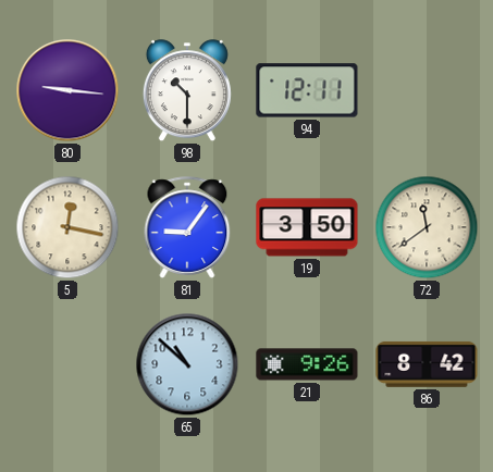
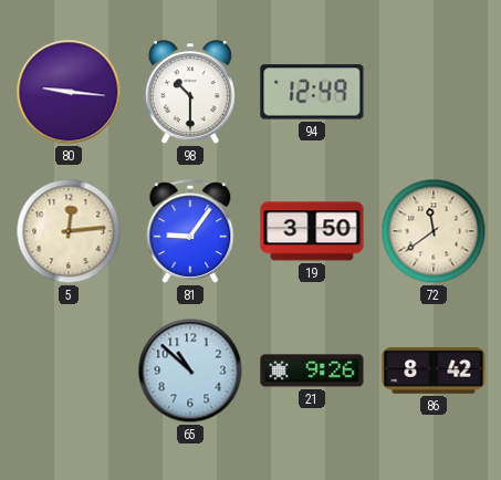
94: 12:11 -> 12:49 (312, 92)
5: 12:17 -> 12:14 (69, 231)
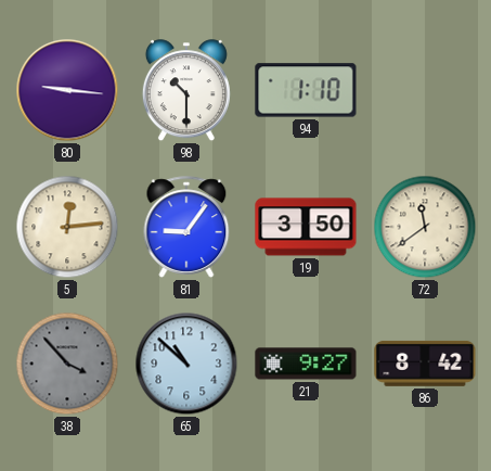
94: 12:49 -> 1:10 (306, 90)
38: none -> 3:53 (67, 364)
21: 9:26 -> 9:27 (306, 364)
